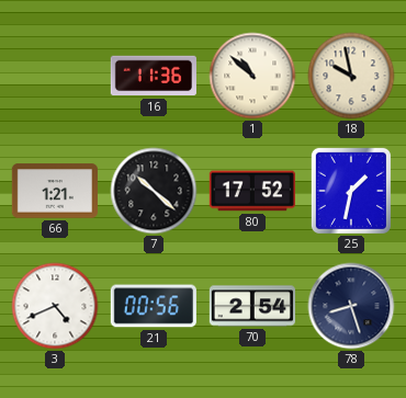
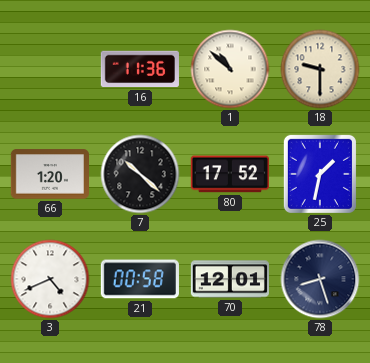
18: 9:58 -> 9:30 (320, 69)
66: 1:21 -> 1:20 (49, 174)
21: 00:56 -> 00:58 (140, 279)
70: 2:54 -> 12:01 (229, 279)
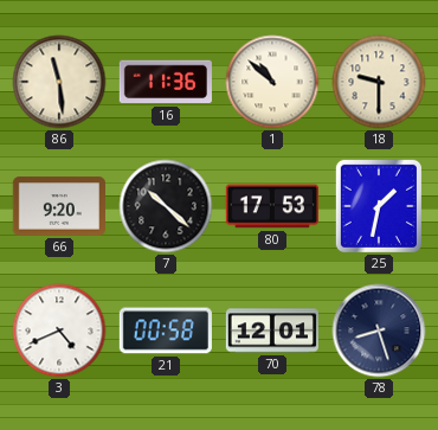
86: none -> 11:29 (59, 82)
66: 1:20 -> 9:20 (58, 206)
80: 17:52 -> 17:53 (272, 206)
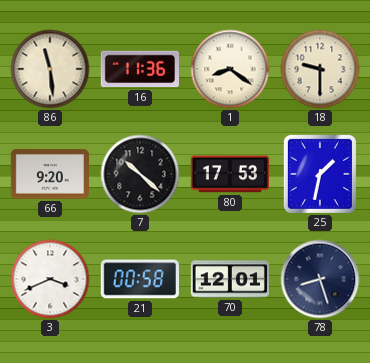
1: 10:52 -> 8:21 (230, 69)
3: 4:41 -> 3:41 (50, 279)
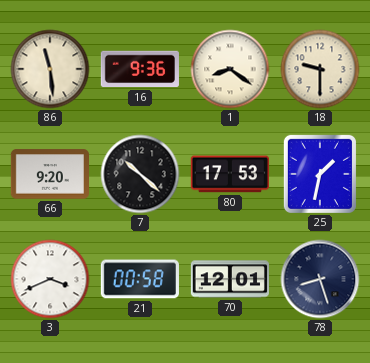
16: 11:36 -> 9:36 (140, 69)
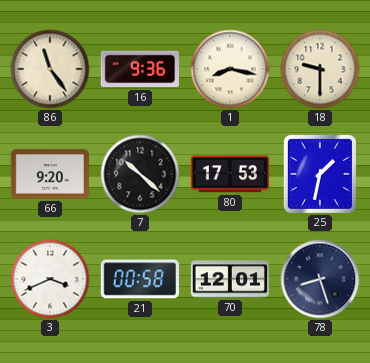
86: 11:29 -> 11:24 (50, 69)
1: 8:21 -> 8:17 (230, 69)
